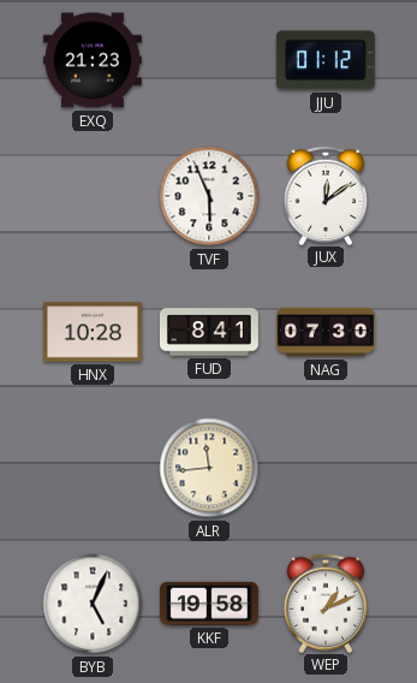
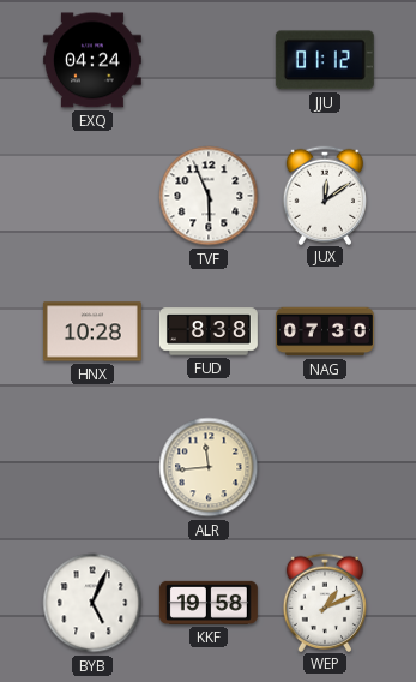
EXQ: 21:23 -> 04:24 (92, 60)
FUD: 8:41 -> 8:38 (209, 331)
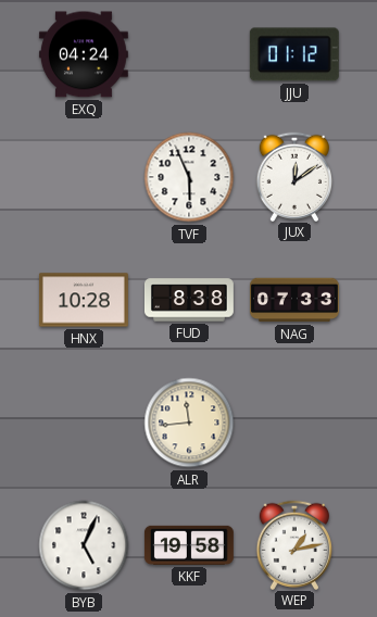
NAG: 07:30 -> 07:33 (294, 300)
WEP: 1:11 -> 1:13 (293, 544)
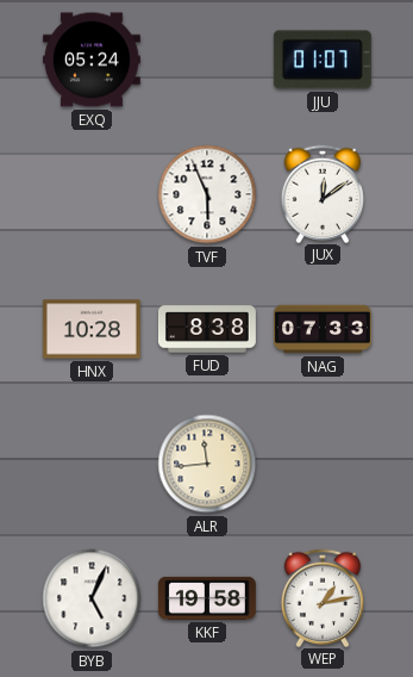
EXQ: 04:24 -> 05:24 (92, 60)
JJU: 01:12 -> 01:07 (323, 60)
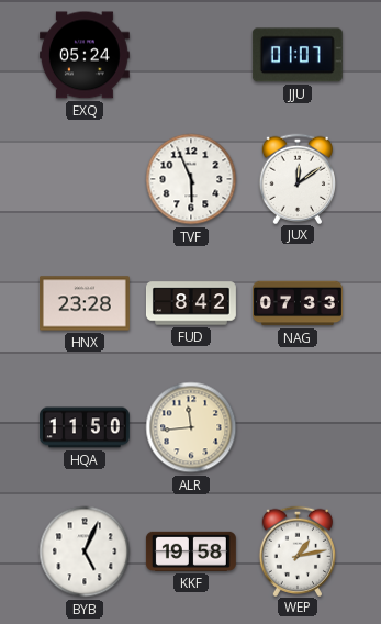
HNX: 10:28 -> 23:28 (85, 303)
FUD: 8:38 -> 8:42 (191, 303)
HQA: none -> 11:50 (85, 427)
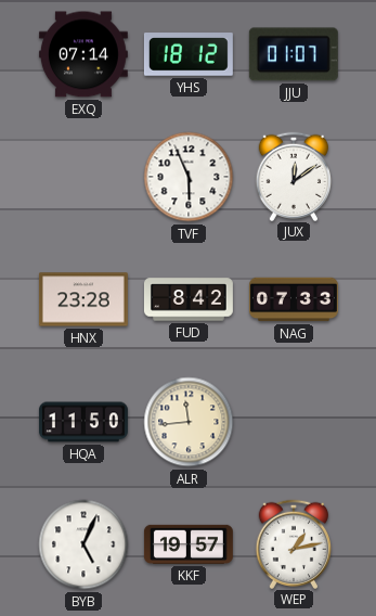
EXQ: 05:24 -> 07:14 (83, 54)
YHS: none -> 18:12 (189, 54)
KKF: 19:58 -> 19:57 (189, 544)
